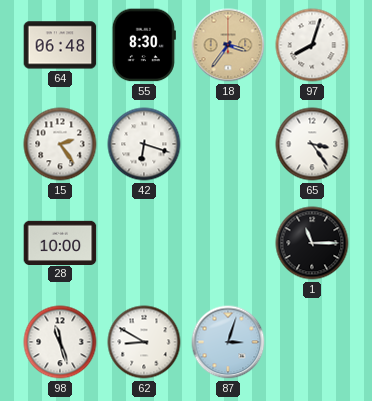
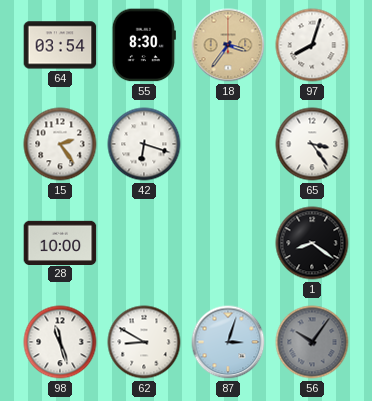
64: 06:48 -> 03:54 (60, 45)
1: 11:15 -> 8:21 (312, 243)
56: none -> 10:06 (312, 342)
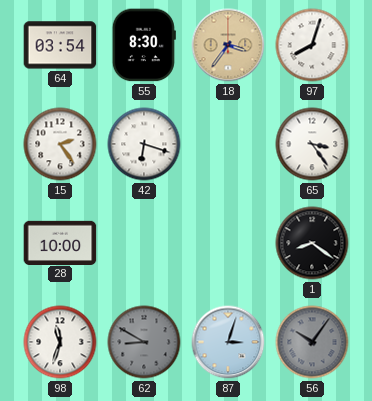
98: 11:27 -> 11:33 (60, 342)
62 dial: white -> grey (144, 342)
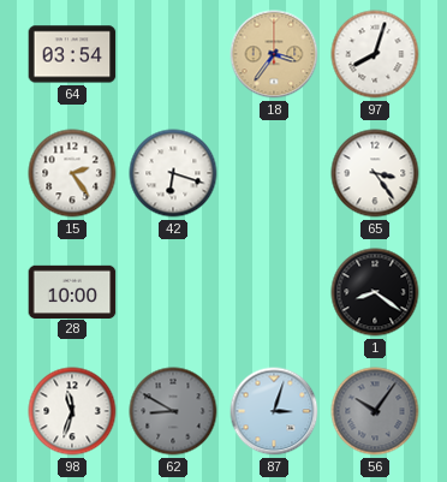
55: 8:30 -> none (144, 45)
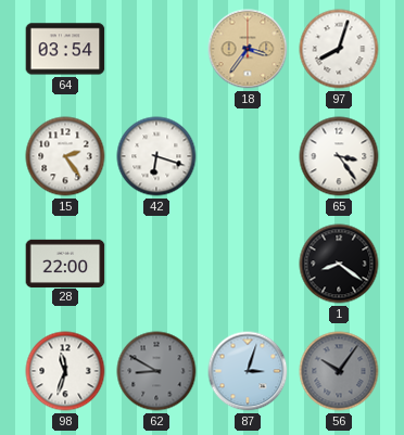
28: 10:00 -> 22:00 (65, 263)
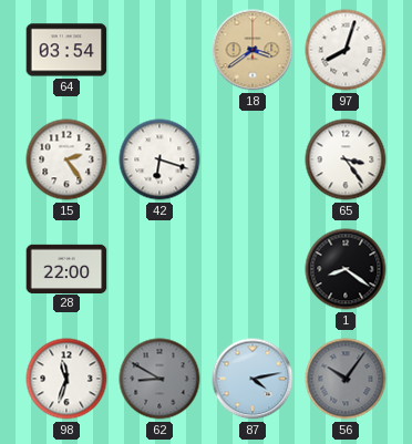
18: 3:36 -> 3:39 (253, 50)
87: 3:03 -> 4:13 (253, 379)
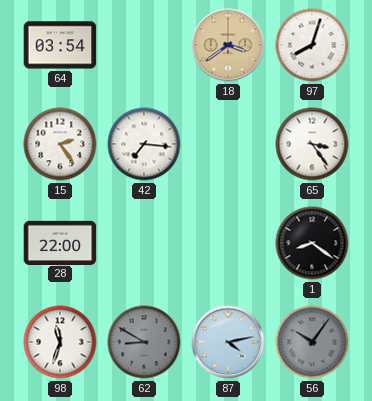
42: 6:18 -> 7:16 (144, 144)
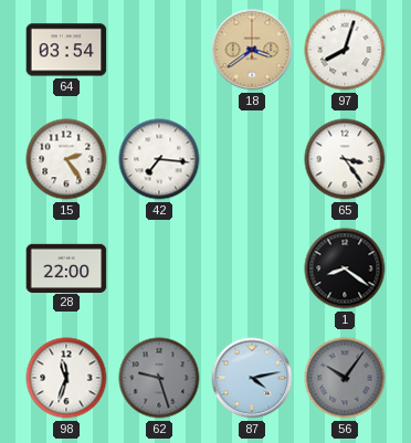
62: 8:50 -> 9:27 (159, 378)
